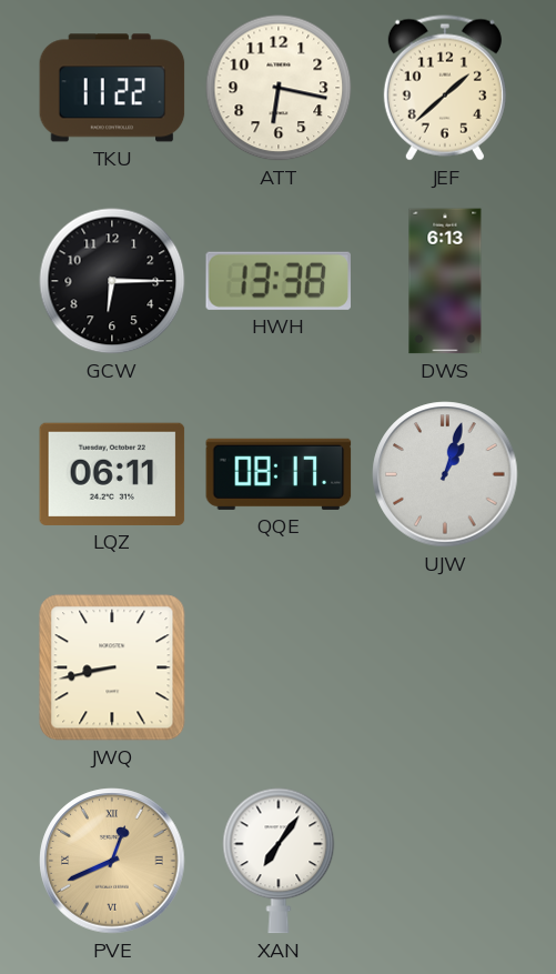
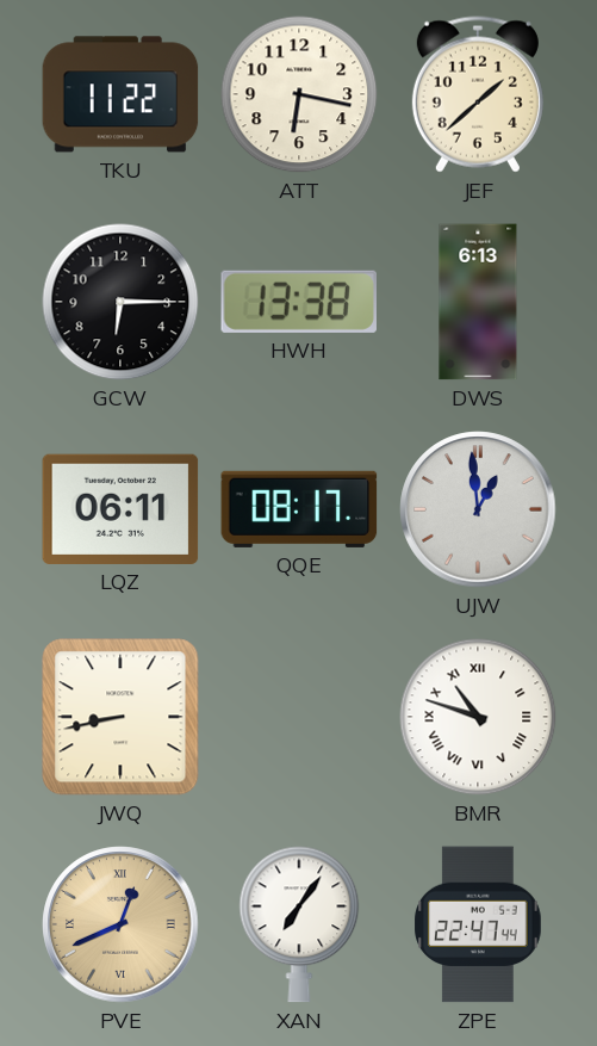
UJW: 1:03 -> 12:59 (478, 509)
BMR: none -> 10:48 (478, 717)
ZPE: none -> 22:47 (478, 924)
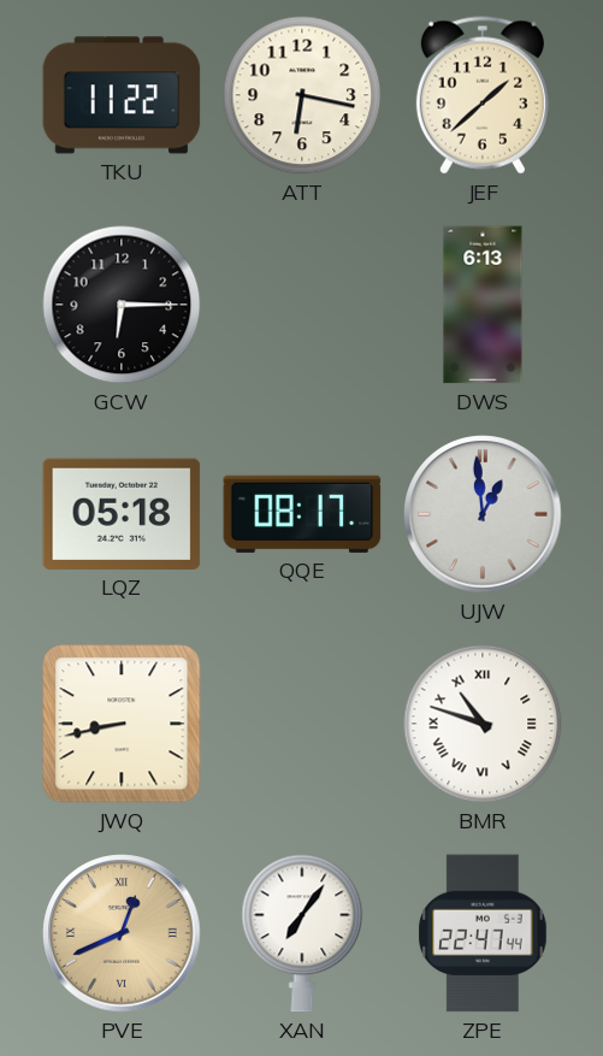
HWH: 13:38 -> none (299, 302)
LQZ: 06:11 -> 05:18 (122, 514)
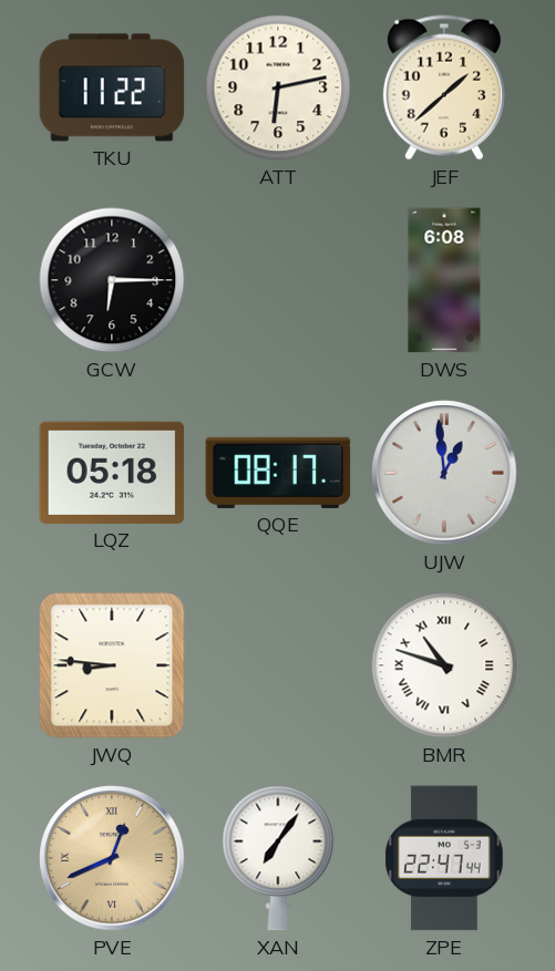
ATT: 6:17 -> 6:13 (278, 87)
DWS: 6:13 -> 6:08 (444, 280)
JWQ: 8:43 -> 8:46 (112, 665)
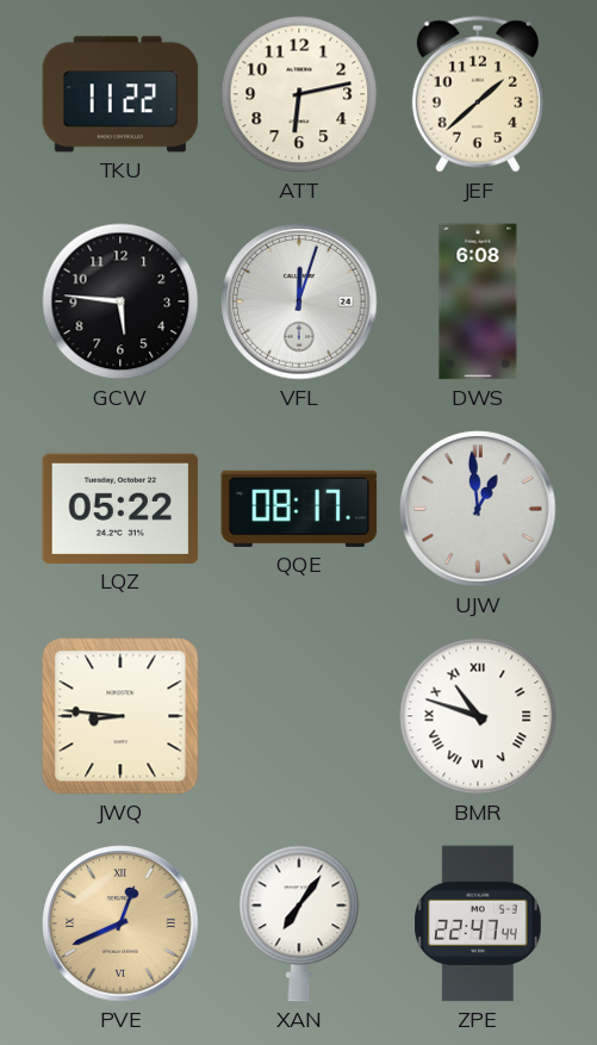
GCW: 6:15 -> 5:46 (120, 301)
VFL: none -> 12:03 (299, 301)
LQZ: 05:18 -> 05:22 (120, 509)
